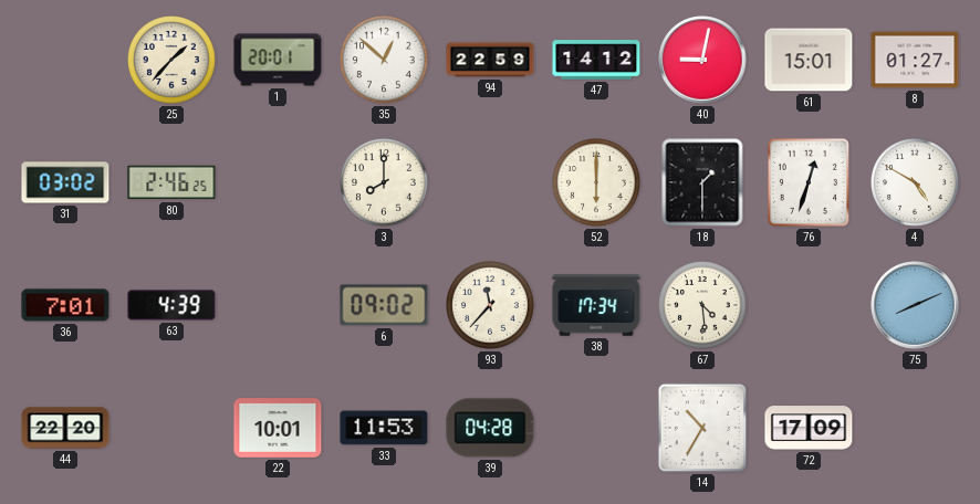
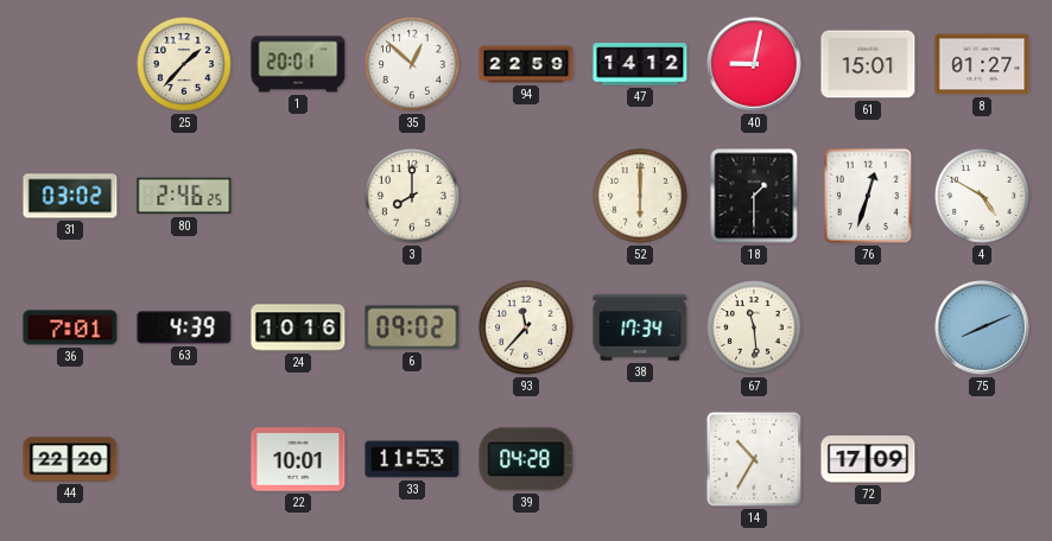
24: none -> 10:16 (298, 327)
67: 4:29 -> 11:29 (755, 329)
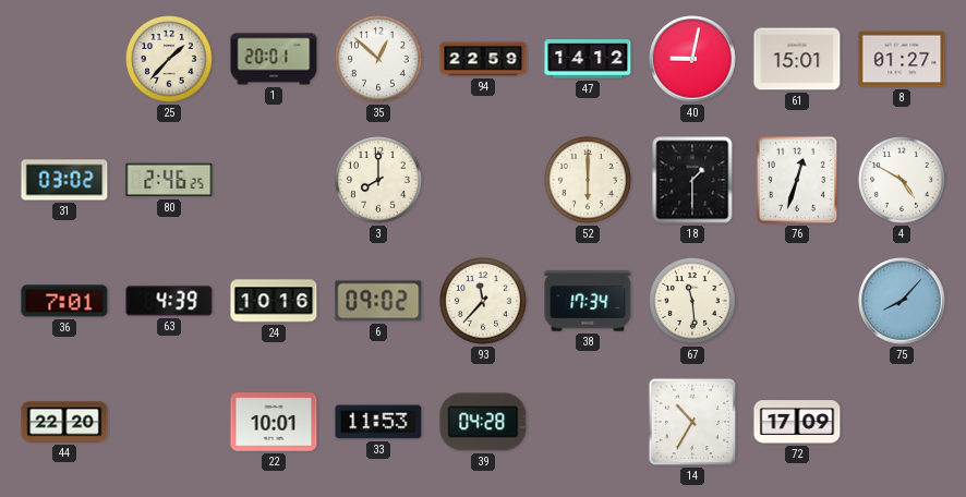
75: 8:11 -> 8:07 (902, 301)
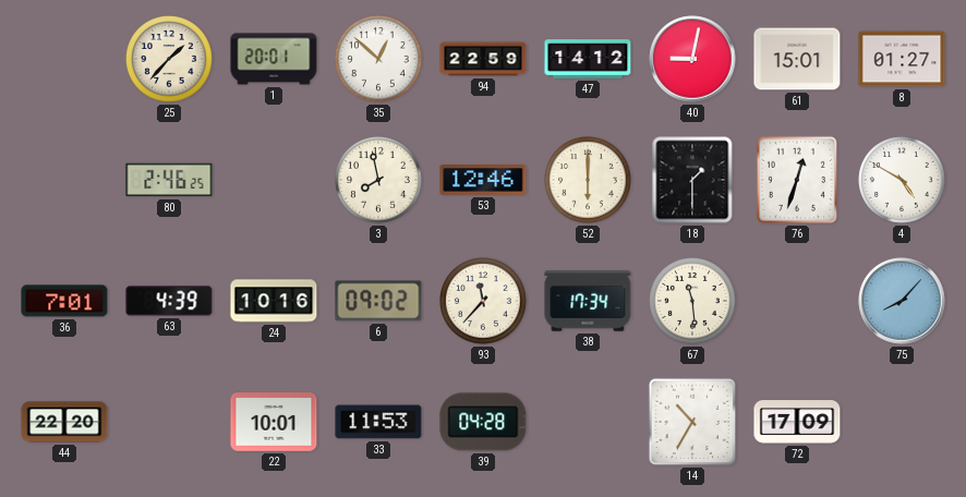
31: 03:02 -> none (64, 180)
3: 8:00 -> 7:58 (379, 181)
53: none -> 12:46 (483, 180)
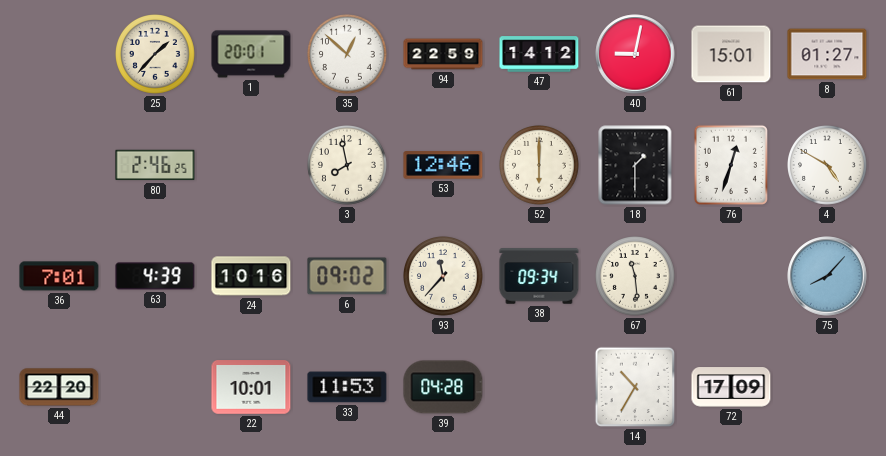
38: 17:34 -> 09:34 (539, 276)
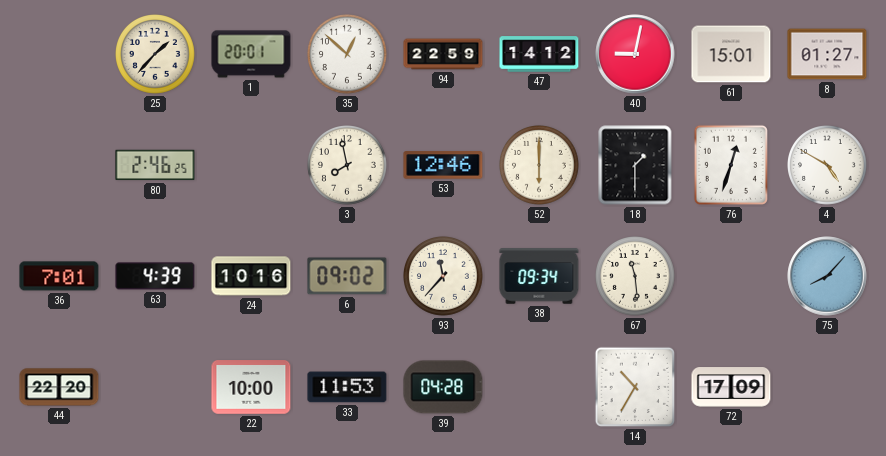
22: 10:01 -> 10:00 (251, 387)
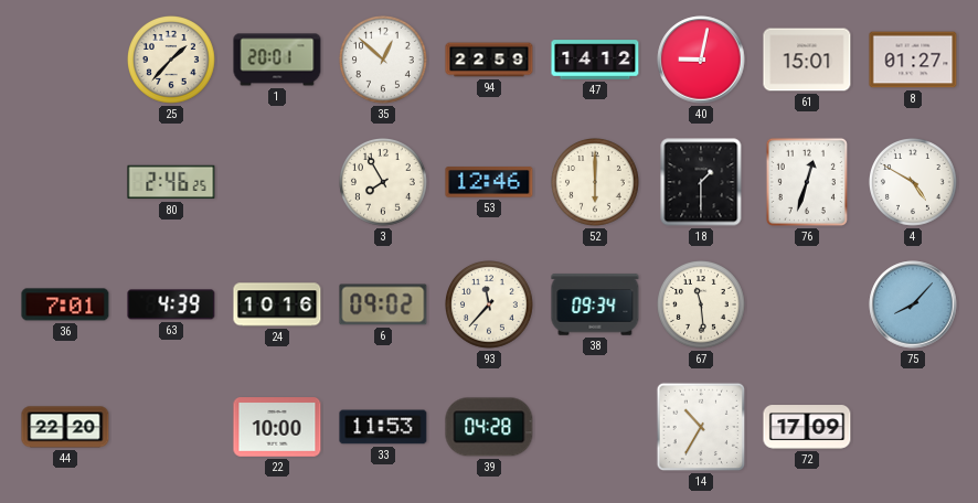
3: 7:58 -> 7:55 (384, 183)
